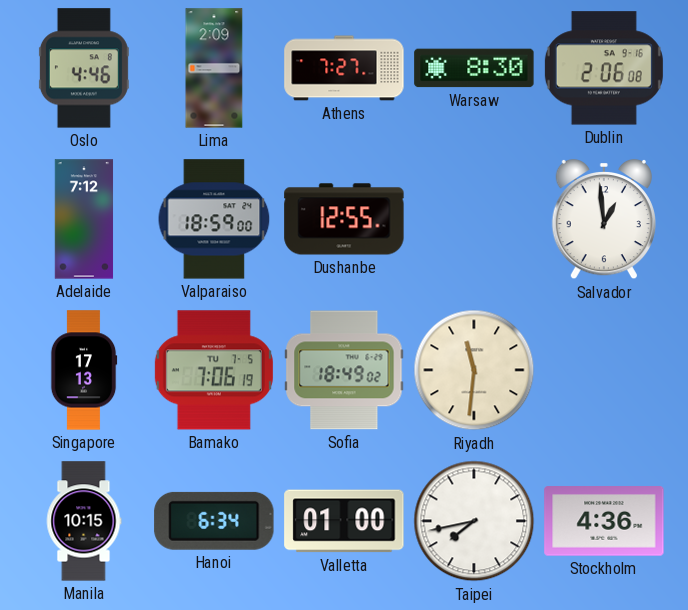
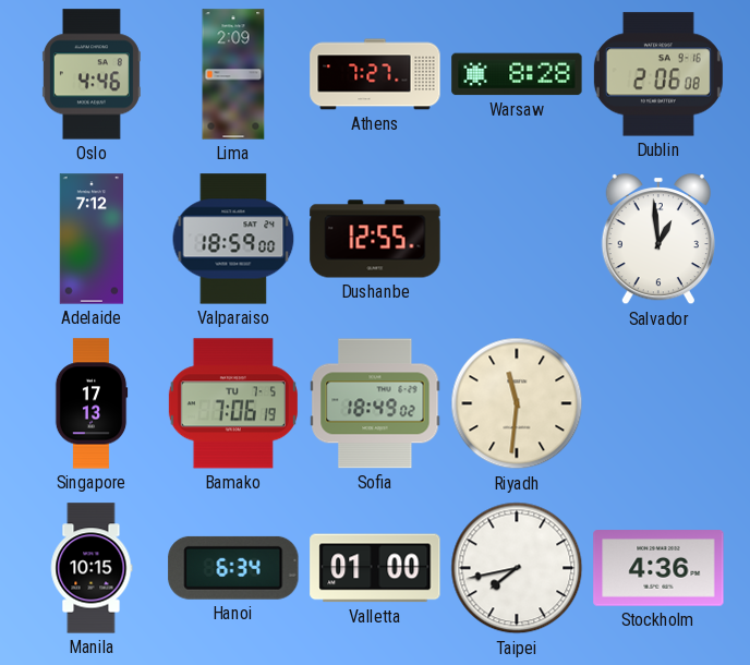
Warsaw: 8:30 -> 8:28 (517, 74)
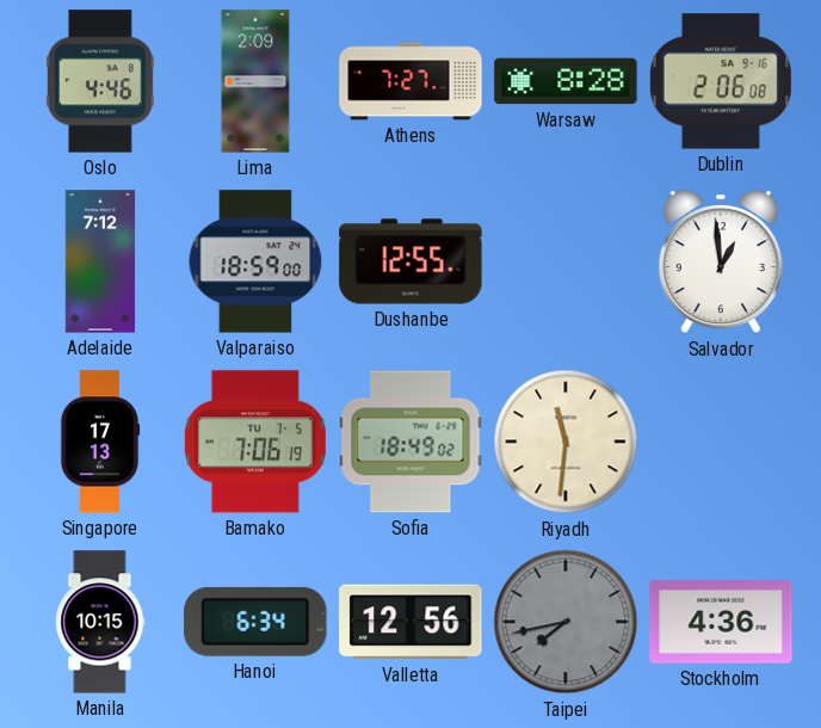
Valletta: 01:00 -> 12:56 (410, 622)
Taipei dial: white -> grey (566, 622)
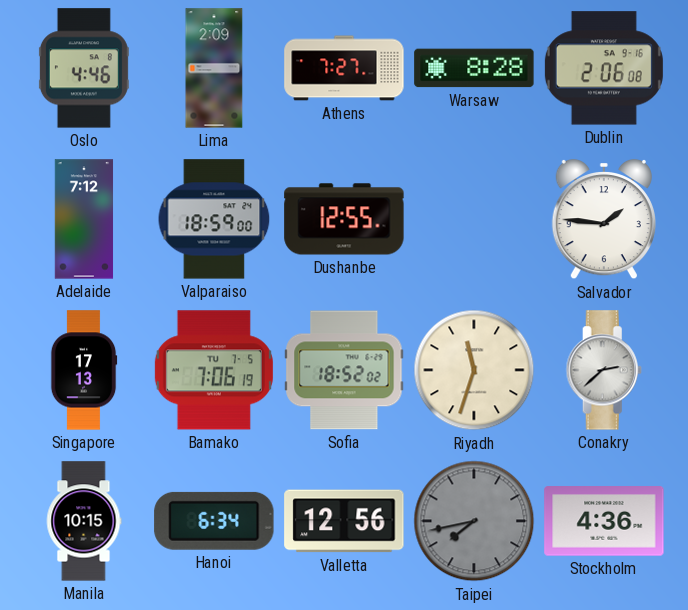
Salvador: 12:59 -> 1:46 (604, 219)
Sofia: 18:49 -> 18:52 (344, 370)
Riyadh: 11:31 -> 11:33 (474, 370)
Conakry: none -> 2:38 (604, 370)
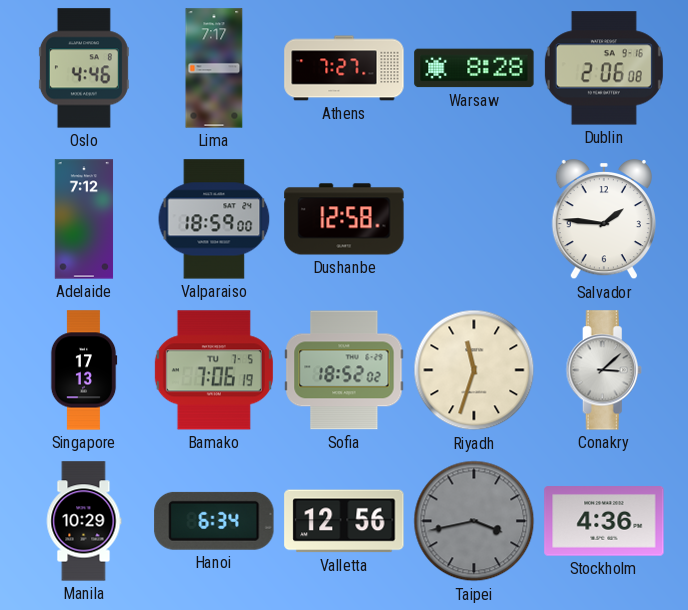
Lima: 2:09 -> 7:17 (214, 68)
Dushanbe: 12:55 -> 12:58 (344, 219)
Conakry: 2:38 -> 3:08 (604, 370)
Manila: 10:15 -> 10:29 (84, 521)
Taipei: 7:43 -> 3:43 (474, 521)
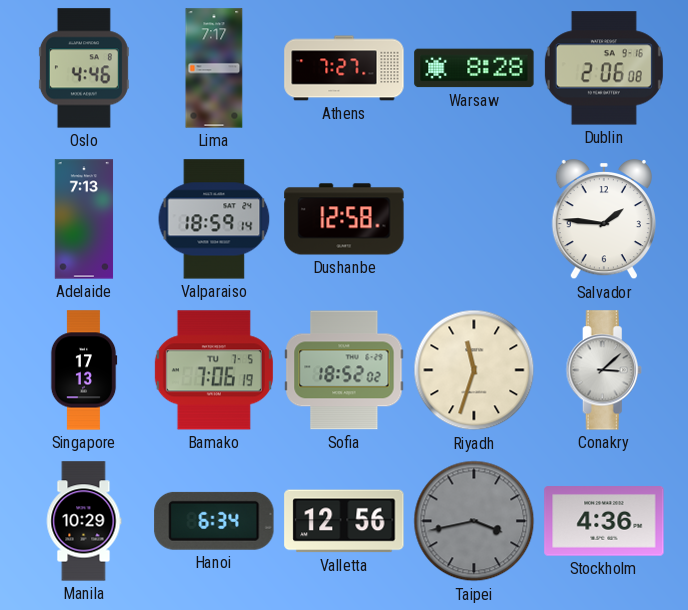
Adelaide: 7:12 -> 7:13 (84, 219)
Valparaiso: 18:59:00 -> 18:59:14 (214, 219)
